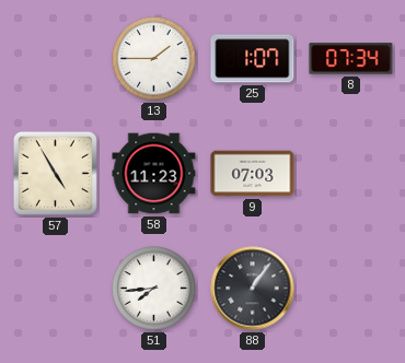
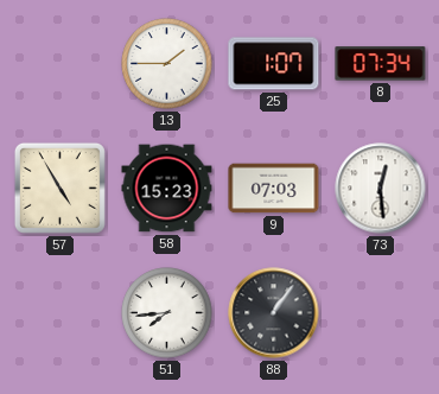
58: 11:23 -> 15:23 (167, 189)
73: none -> 12:29 (381, 189)
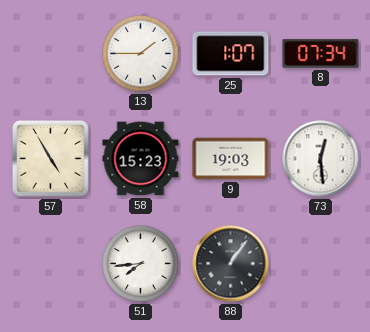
9: 07:03 -> 19:03 (231, 159)
